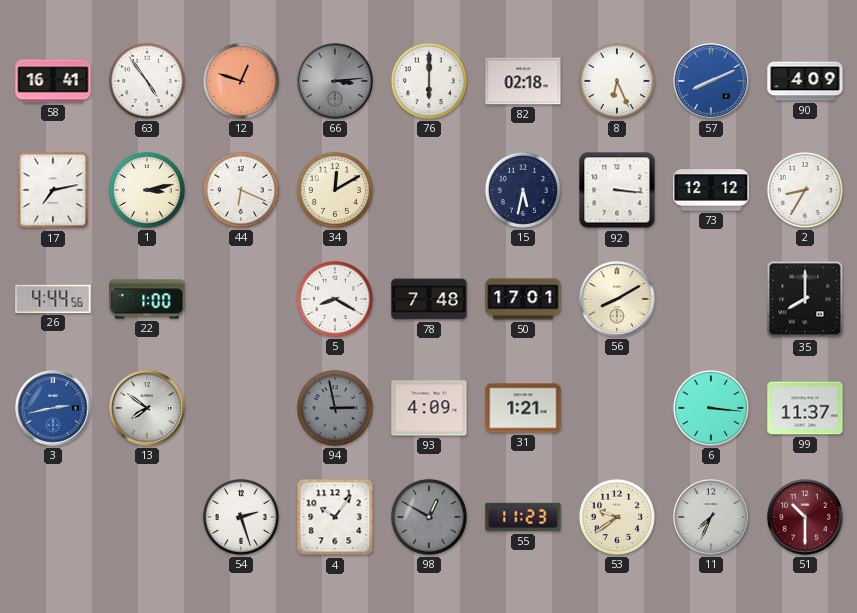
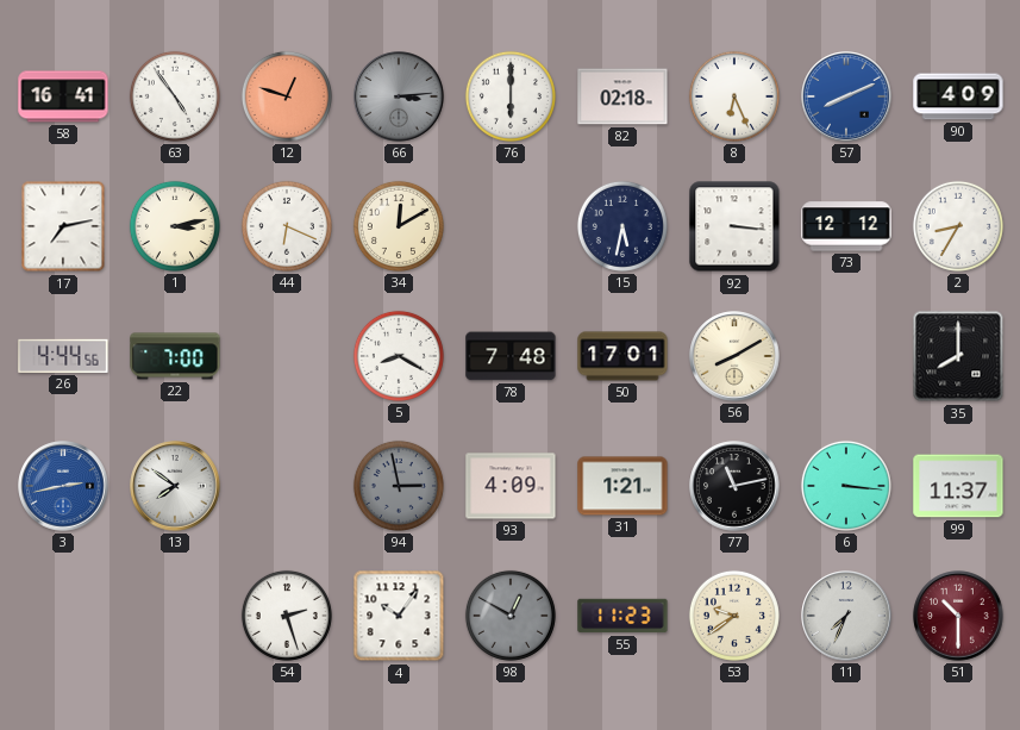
22: 1:00 -> 7:00 (175, 356)
77: none -> 11:13 (734, 486)
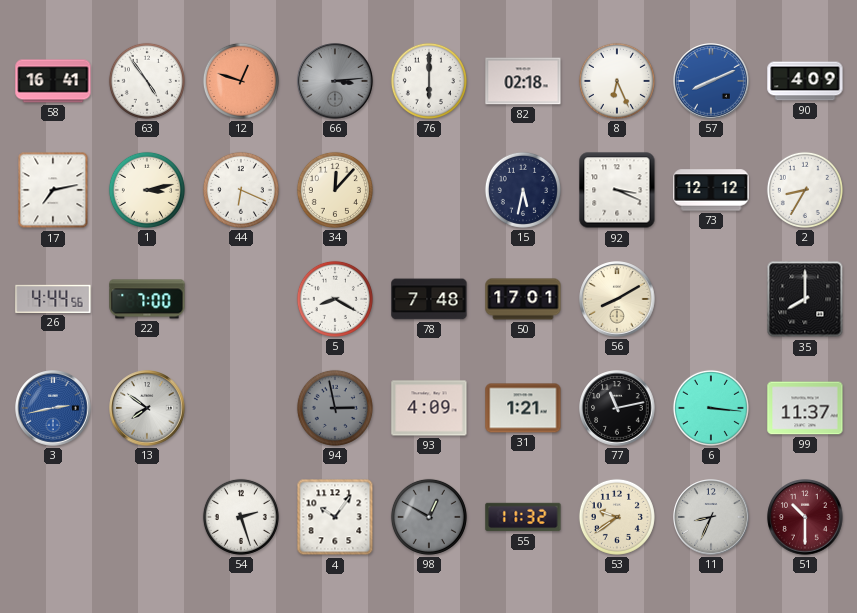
34: 12:10 -> 12:07 (335, 190)
92: 3:16 -> 3:19 (617, 190)
55: 11:23 -> 11:32 (523, 517)
11: 7:34 -> 8:34 (711, 517)
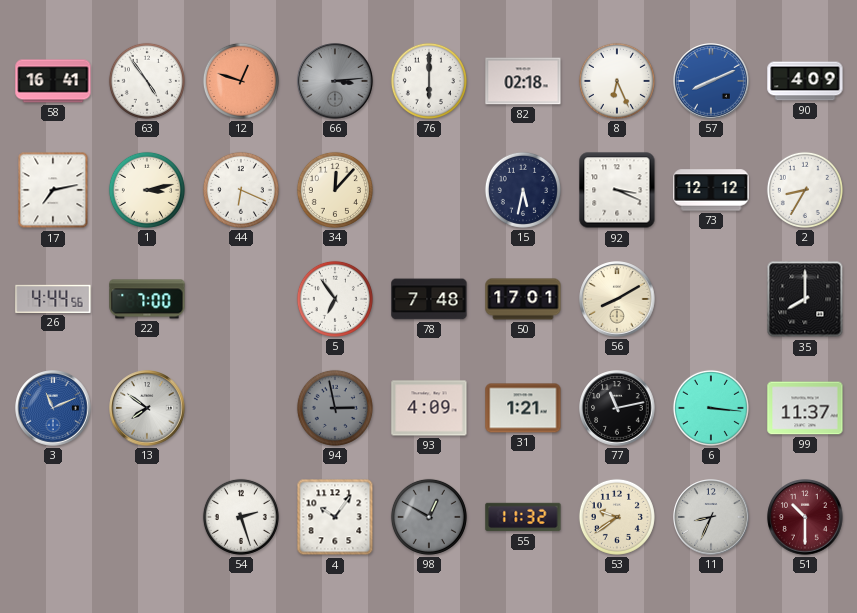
5: 8:20 -> 6:54 (335, 299)
3: 2:43 -> 11:11 (53, 408)
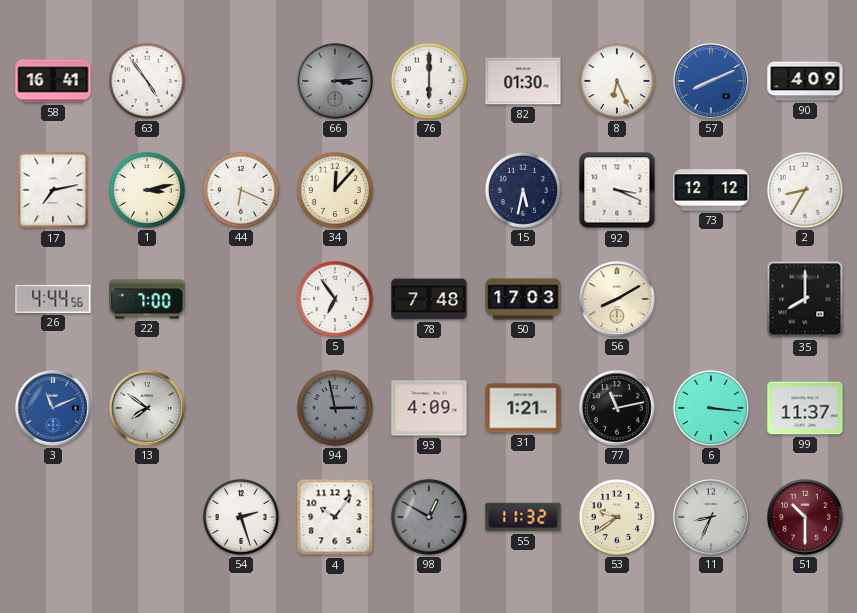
12: 12:48 -> none (241, 81)
82: 02:18 -> 01:30 (523, 81)
50: 17:01 -> 17:03 (523, 299)
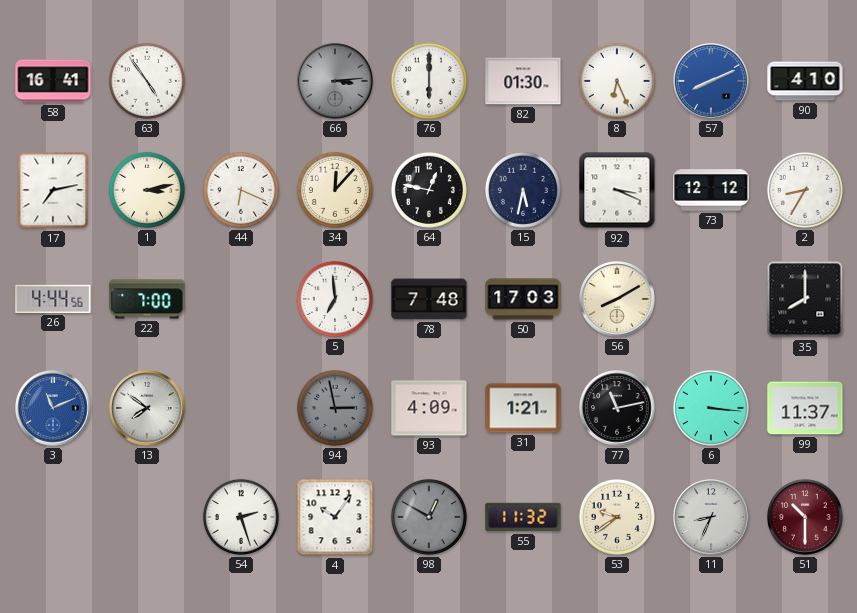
90: 4:09 -> 4:10 (805, 81)
64: none -> 12:47 (429, 190)
5: 6:54 -> 6:59 (335, 299)
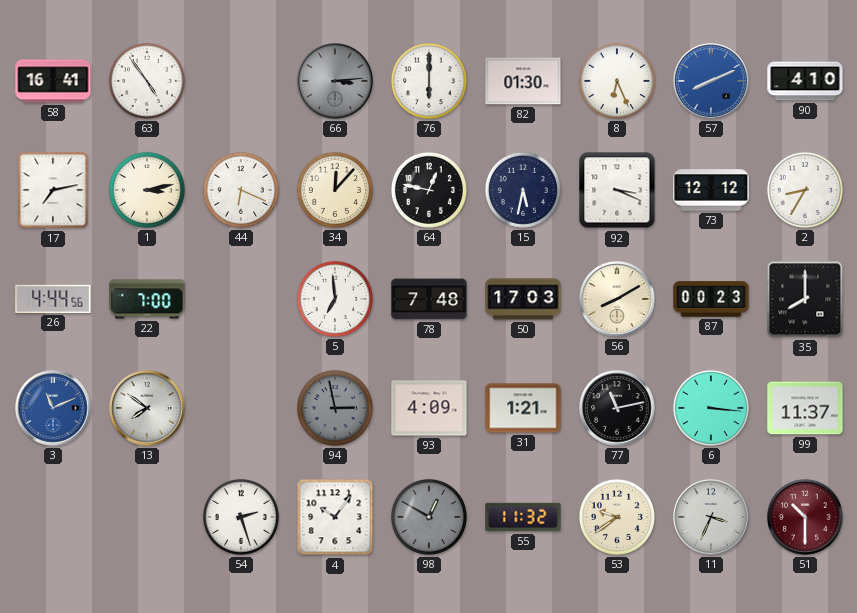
87: none -> 00:23 (711, 299)
11: 8:34 -> 3:34 (711, 517)
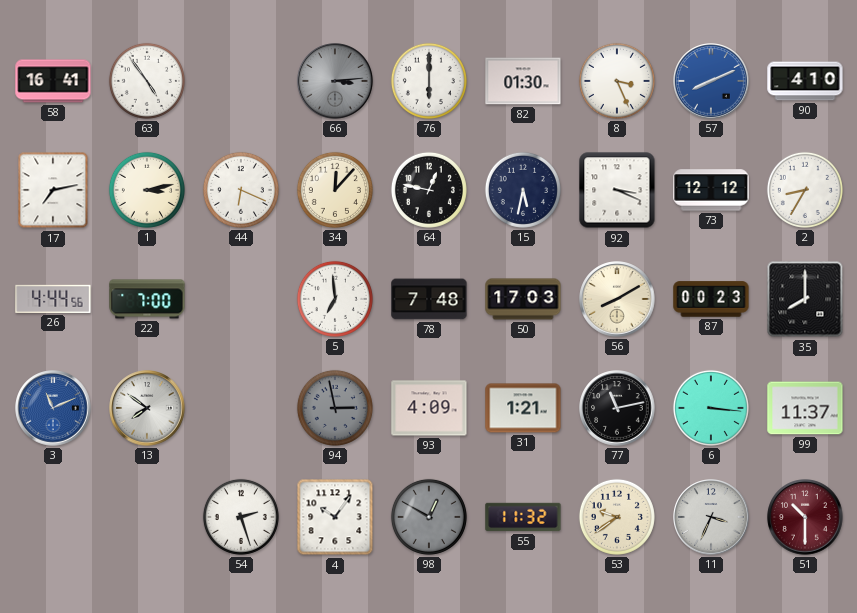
8: 6:26 -> 3:26 (617, 81)
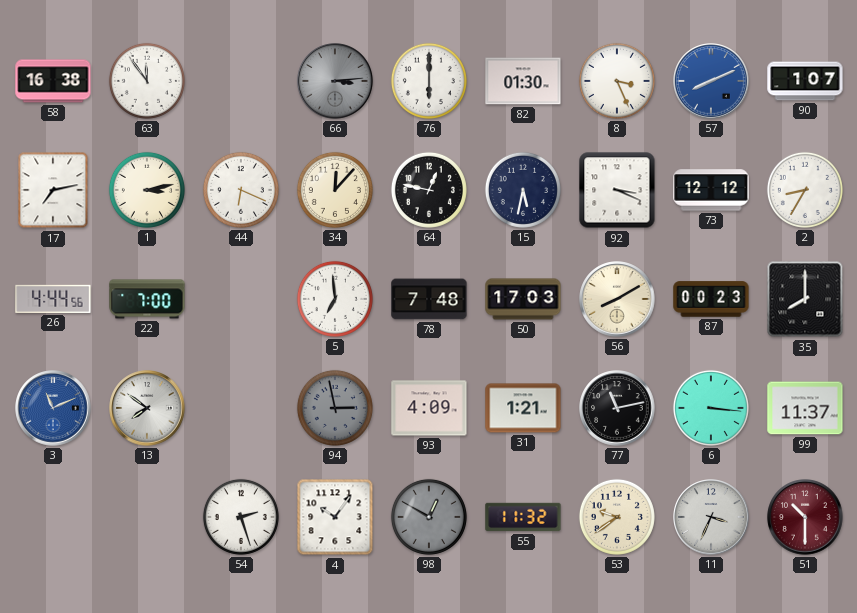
58: 16:41 -> 16:38 (53, 81)
63: 4:54 -> 11:54 (147, 81)
90: 4:10 -> 1:07 (805, 81)
